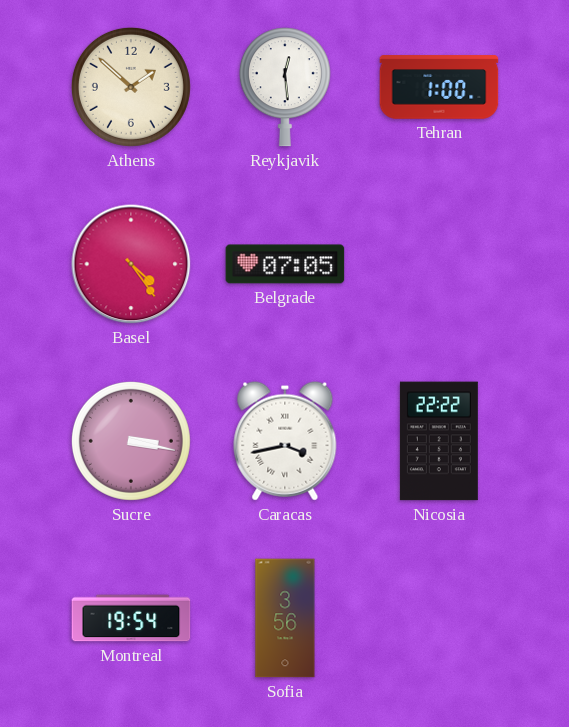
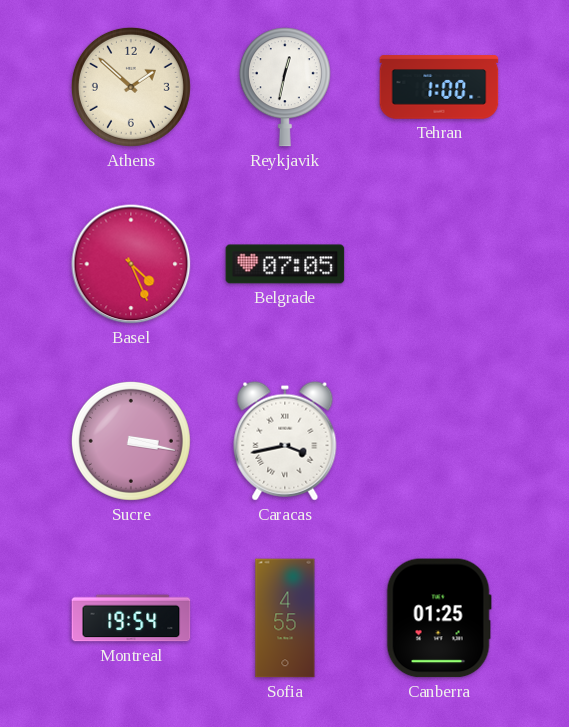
Reykjavik: 12:29 -> 12:32 (285, 87)
Basel: 4:24 -> 4:26 (131, 264)
Nicosia: 22:22 -> none (439, 441)
Sofia: 3:56 -> 4:55 (285, 618)
Canberra: none -> 01:25 (439, 618)
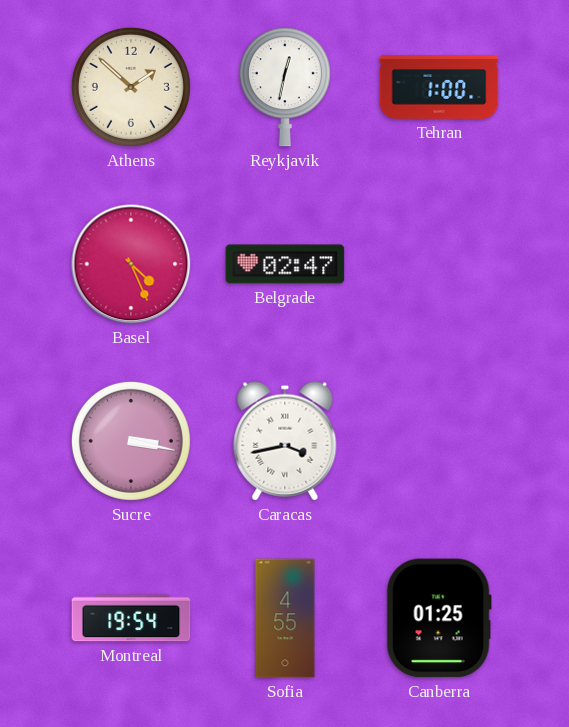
Belgrade: 07:05 -> 02:47 (285, 264)
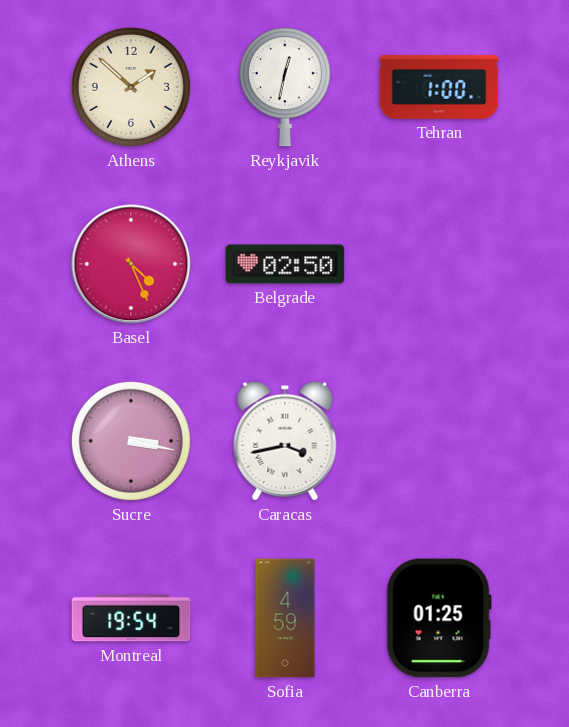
Belgrade: 02:47 -> 02:50 (285, 264)
Sofia: 4:55 -> 4:59 (285, 618)
